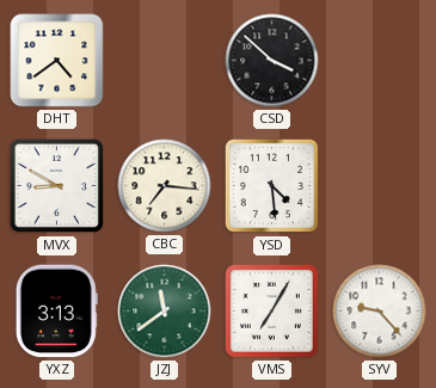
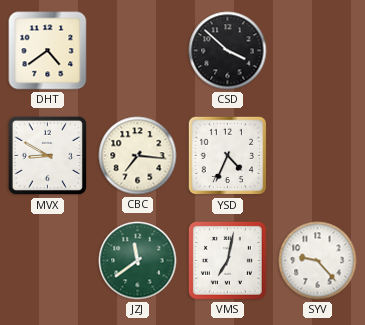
YSD: 4:29 -> 4:34 (228, 156)
YXZ: 3:13 -> none (56, 312)
VMS: 7:05 -> 7:02 (227, 260)
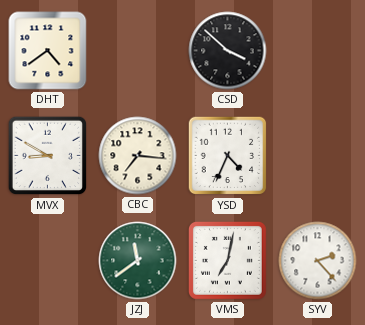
SYV: 9:23 -> 2:23 (318, 261)
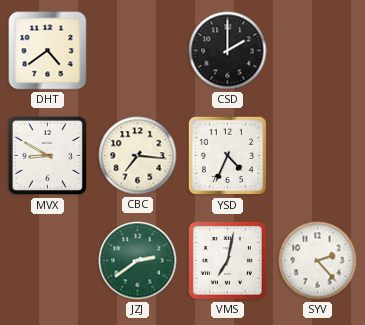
CSD: 3:52 -> 2:00 (228, 51)
JZJ: 11:39 -> 2:39 (138, 261)
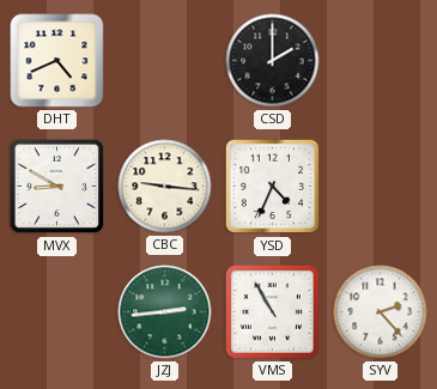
DHT: 4:39 -> 4:41 (57, 61)
CBC: 7:16 -> 9:16 (165, 187)
JZJ: 2:39 -> 2:44 (165, 312)
VMS: 7:02 -> 10:55 (272, 311)
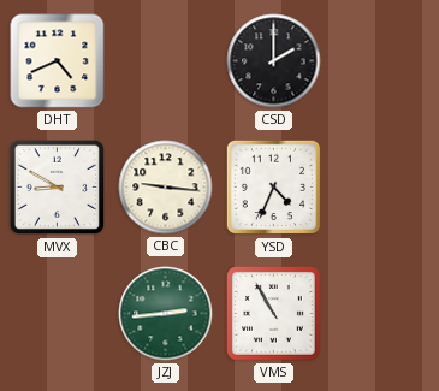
SYV: 2:23 -> none (381, 312)
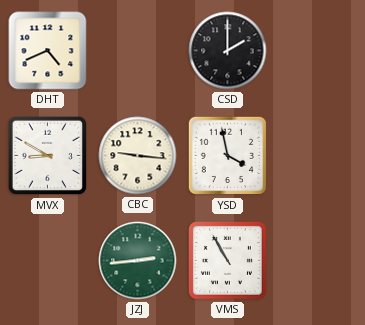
YSD: 4:34 -> 3:58 (228, 156)
